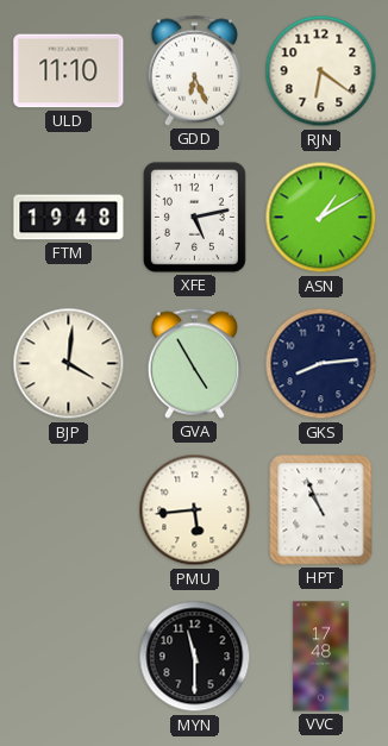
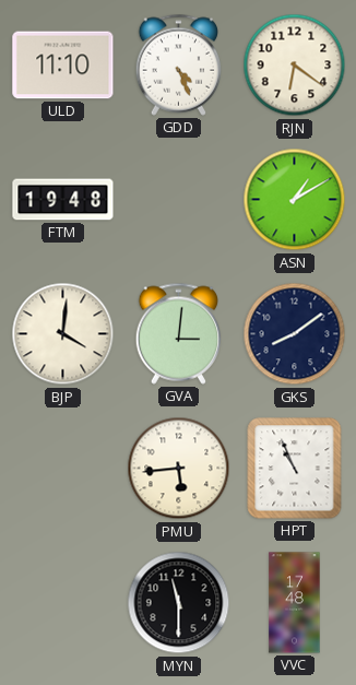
GDD: 6:26 -> 4:26 (179, 64)
XFE: 5:13 -> none (194, 217)
GVA: 4:55 -> 3:01 (179, 333)
GKS: 8:14 -> 8:09 (295, 334)
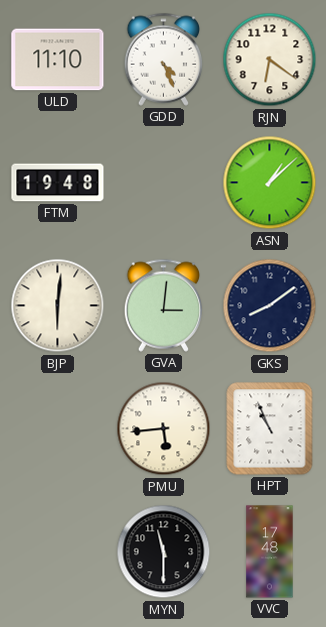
ASN: 1:10 -> 1:08 (270, 183)
BJP: 4:01 -> 6:01 (58, 306)
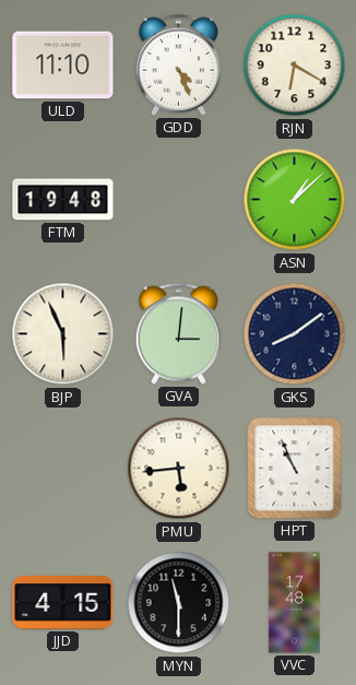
RJN: 6:21 -> 6:20 (295, 66)
BJP: 6:01 -> 5:56 (63, 334)
JJD: none -> 4:15 (63, 603)
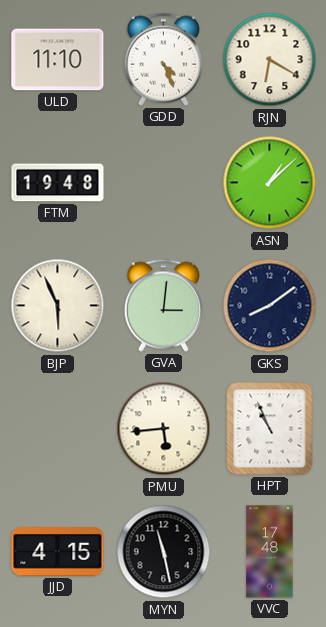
MYN: 11:30 -> 11:28 (164, 552)
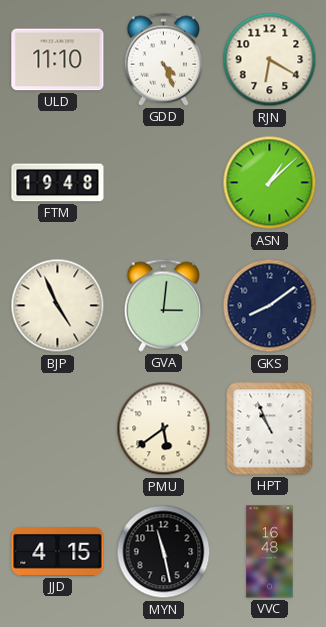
BJP: 5:56 -> 4:56 (58, 306)
PMU: 5:44 -> 5:39 (164, 429)
VVC: 17:48 -> 16:48 (270, 552)
